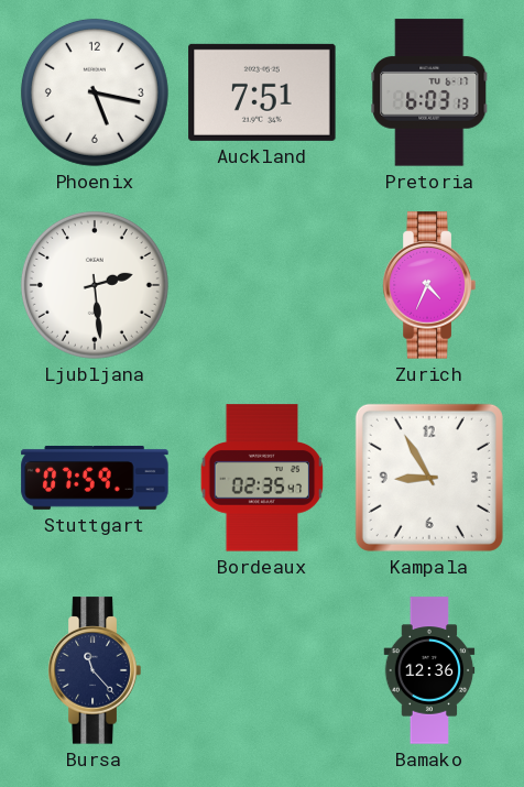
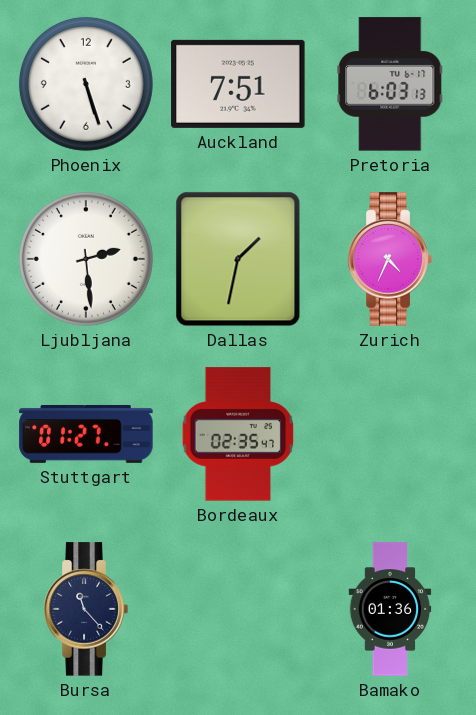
Phoenix: 5:17 -> 5:27 (86, 84)
Dallas: none -> 1:32 (238, 259)
Stuttgart: 07:59 -> 01:27 (86, 434)
Kampala: 8:55 -> none (429, 478)
Bamako: 12:36 -> 01:36 (390, 609)
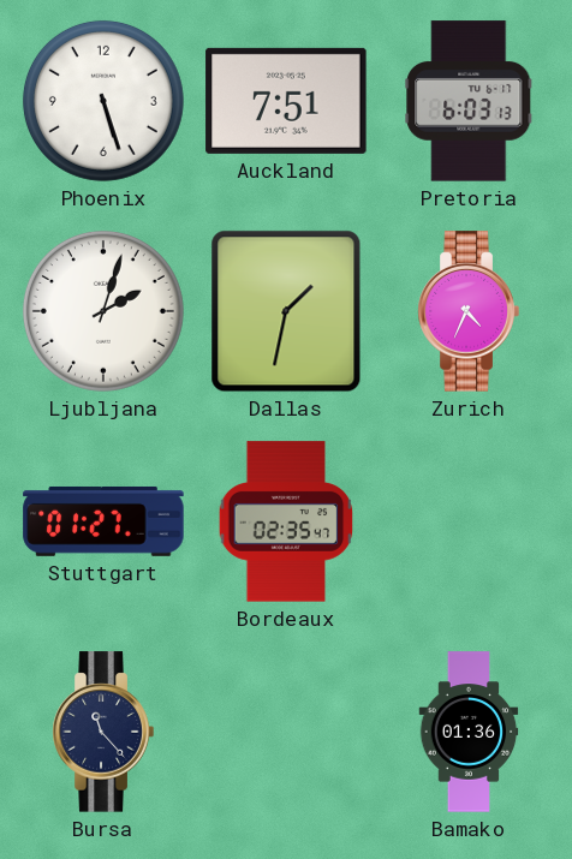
Ljubljana: 2:29 -> 2:03 (103, 311)
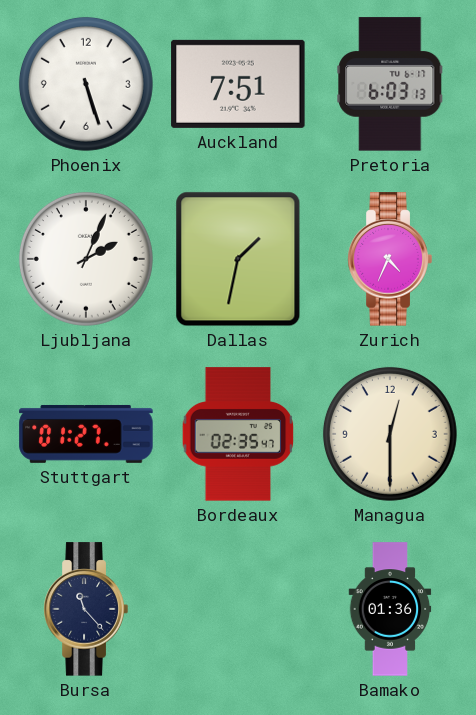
Ljubljana: 2:03 -> 2:04 (86, 259)
Managua: none -> 12:30 (390, 434)
